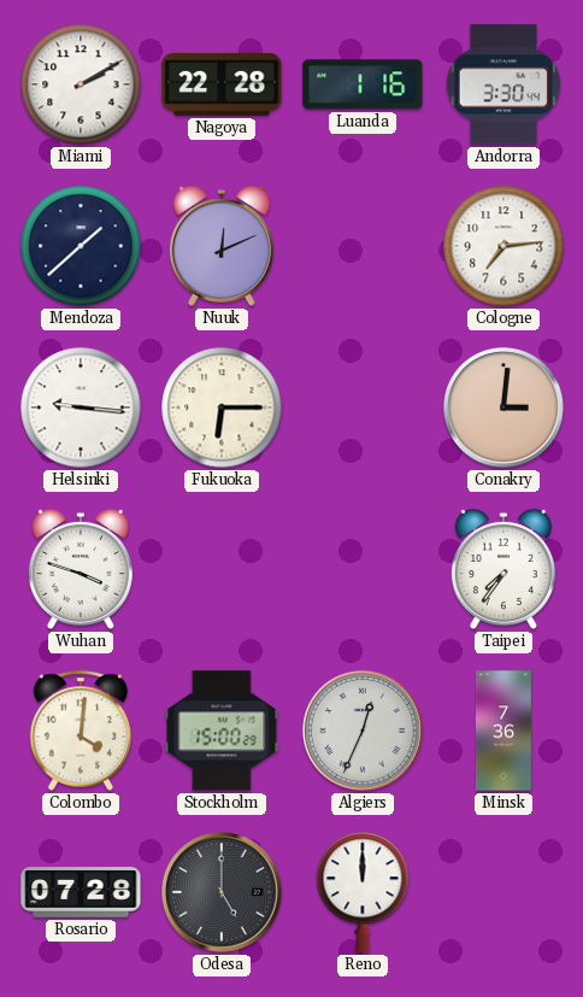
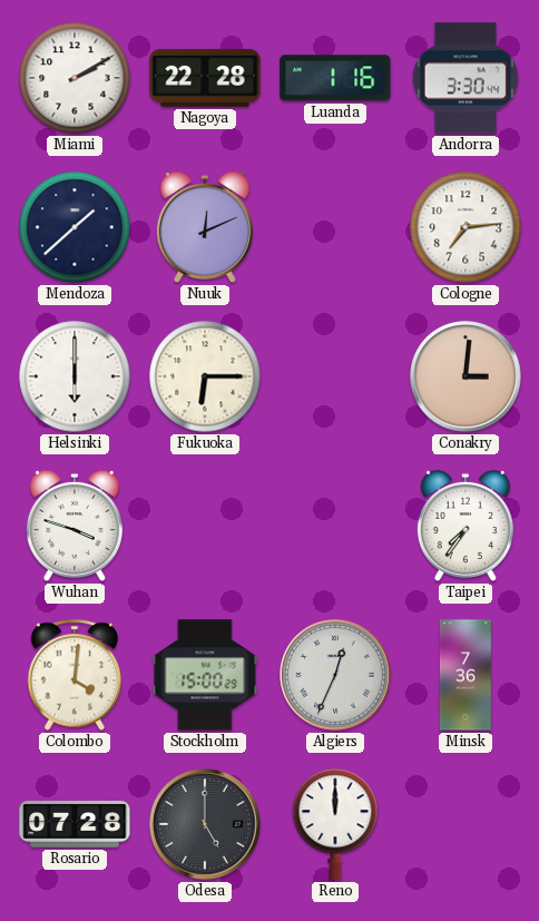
Helsinki: 9:16 -> 6:00 (75, 376)
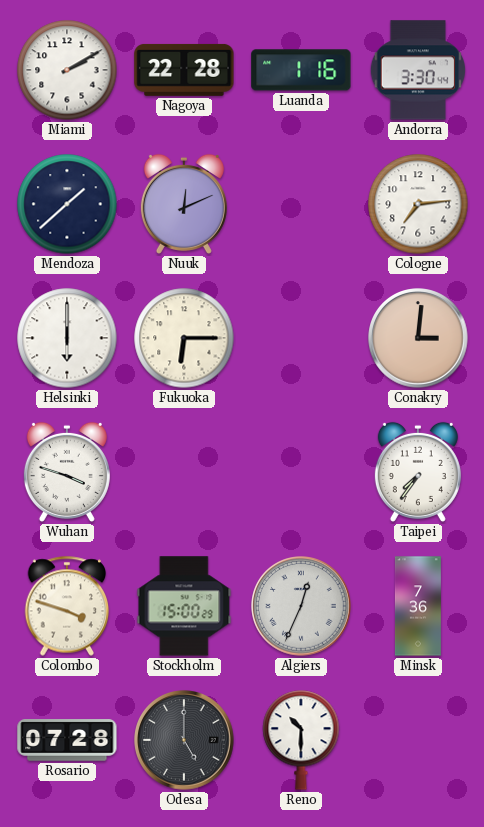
Colombo: 4:01 -> 3:48 (67, 606)
Reno: 12:00 -> 10:30 (301, 740)
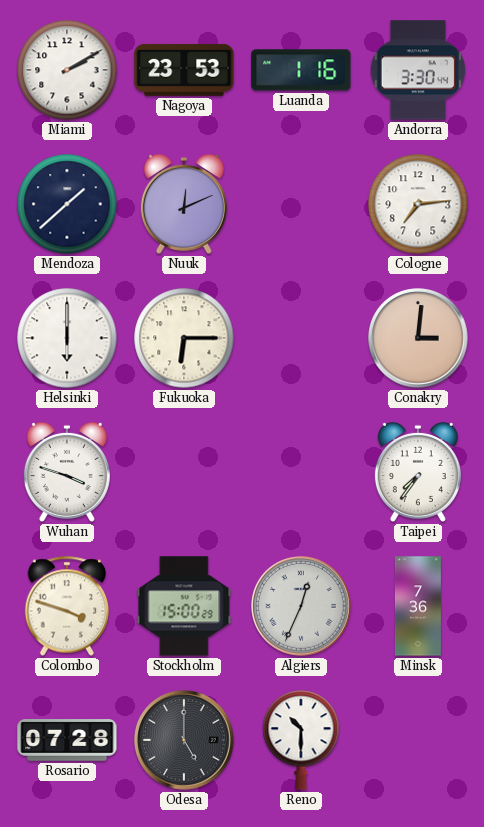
Nagoya: 22:28 -> 23:53 (184, 70)
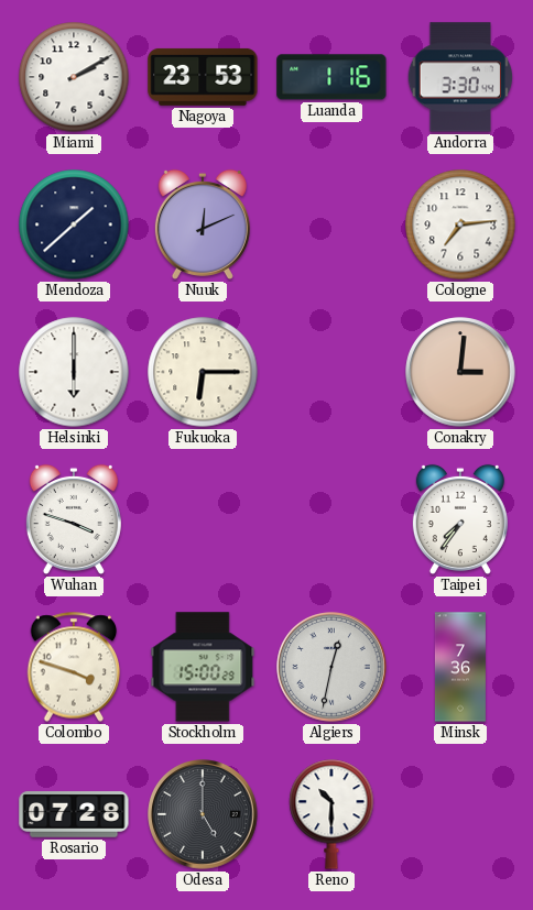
Algiers: 12:34 -> 12:32 (331, 667)
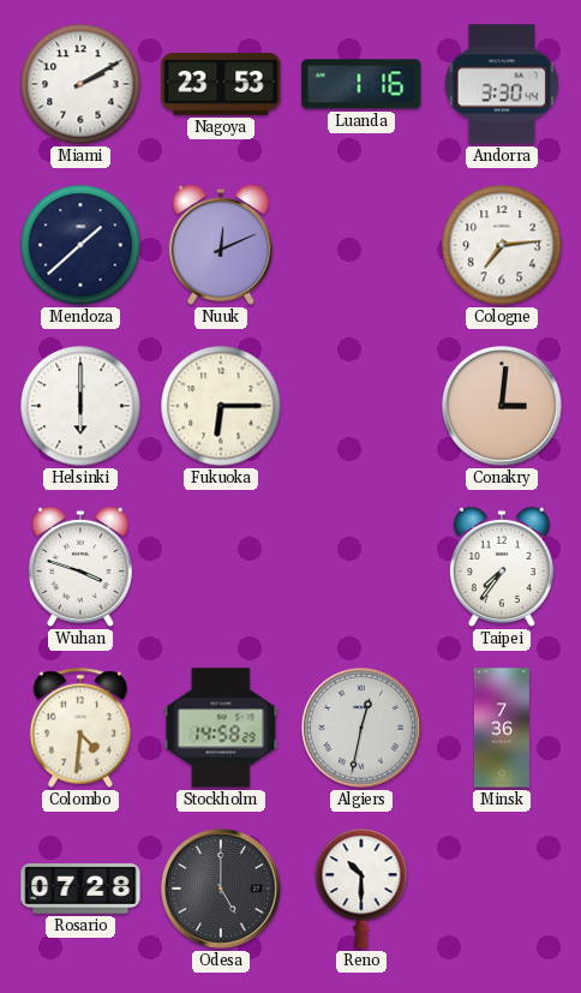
Colombo: 3:48 -> 4:31 (80, 728)
Stockholm: 15:00 -> 14:58 (221, 728)
